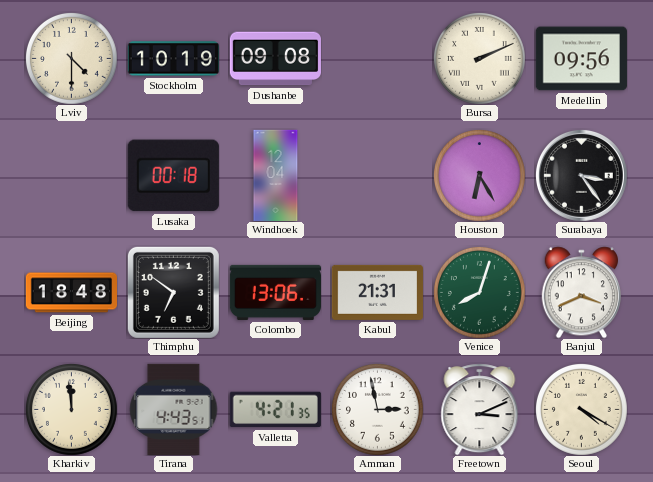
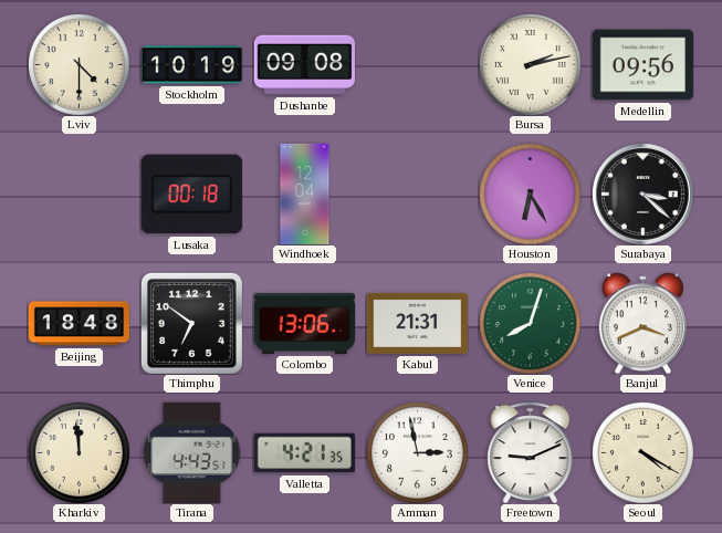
Bursa: 2:11 -> 2:13 (531, 65)
Surabaya: 3:24 -> 3:22 (642, 194)
Freetown: 3:11 -> 9:11 (531, 452)
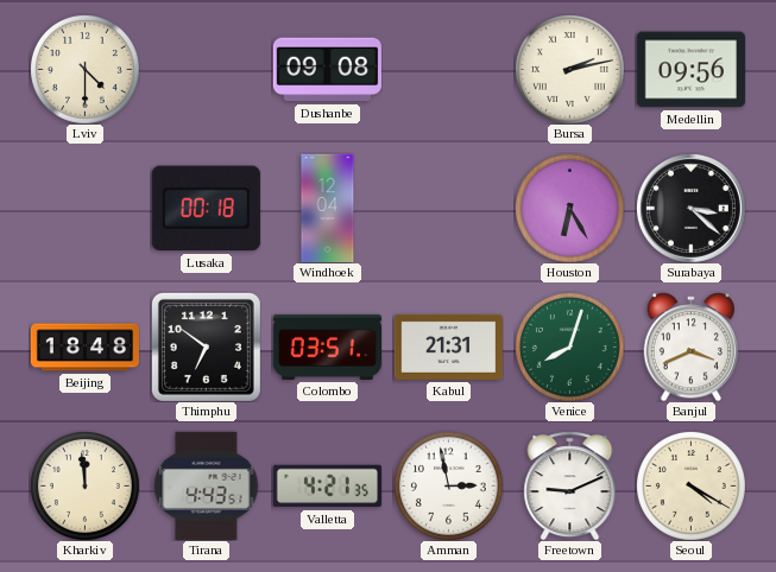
Stockholm: 10:19 -> none (191, 65)
Colombo: 13:06 -> 03:51 (327, 347)
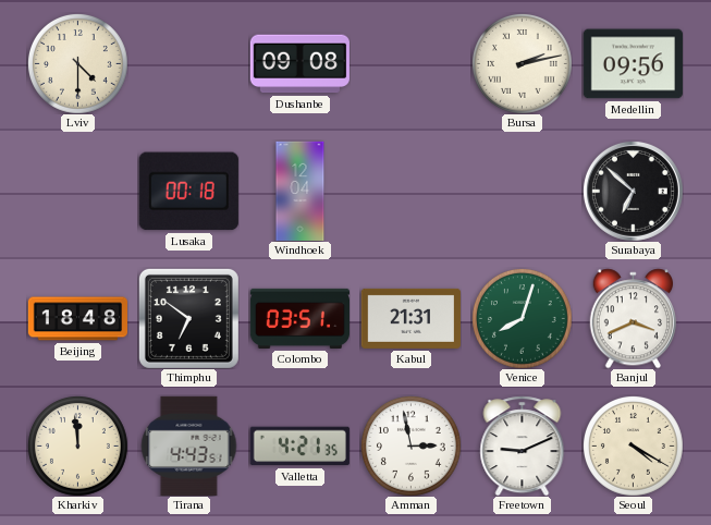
Houston: 6:25 -> none (570, 209)
Surabaya: 3:22 -> 6:52 (633, 191)
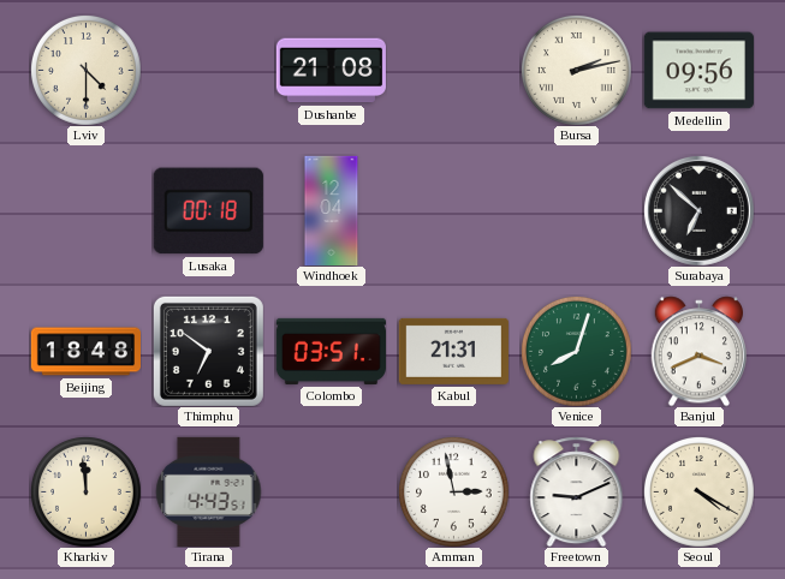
Dushanbe: 09:08 -> 21:08 (331, 71)
Valletta: 4:21 -> none (299, 447)
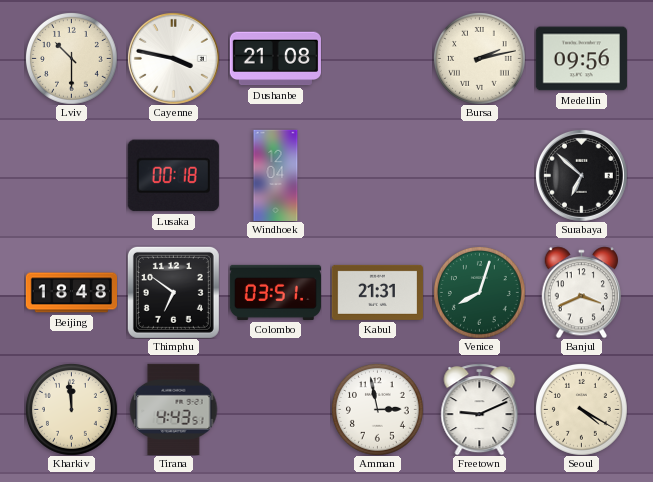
Lviv: 4:30 -> 10:30 (72, 59)
Cayenne: none -> 3:47 (173, 58)
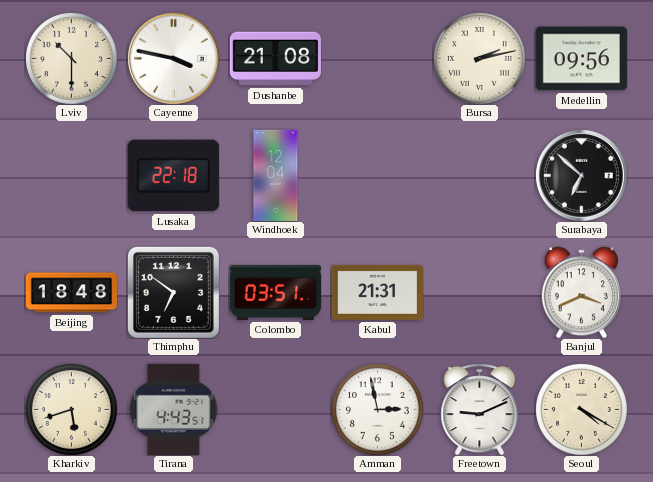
Lusaka: 00:18 -> 22:18 (173, 176)
Venice: 8:03 -> none (480, 293)
Kharkiv: 11:59 -> 5:42 (72, 410)
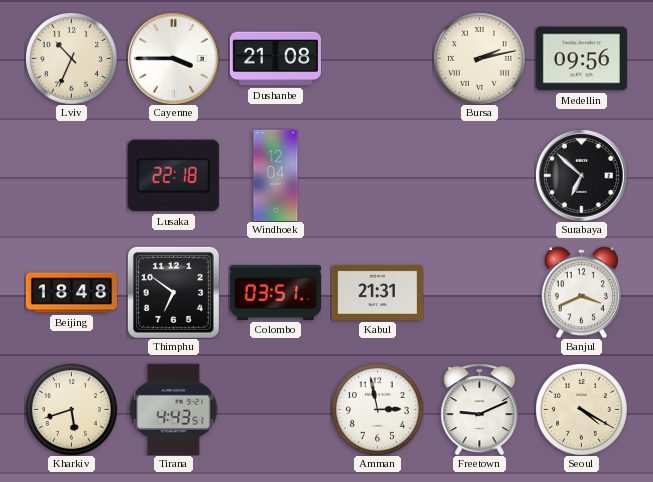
Lviv: 10:30 -> 10:34 (72, 59)
Cayenne: 3:47 -> 3:45 (173, 58)
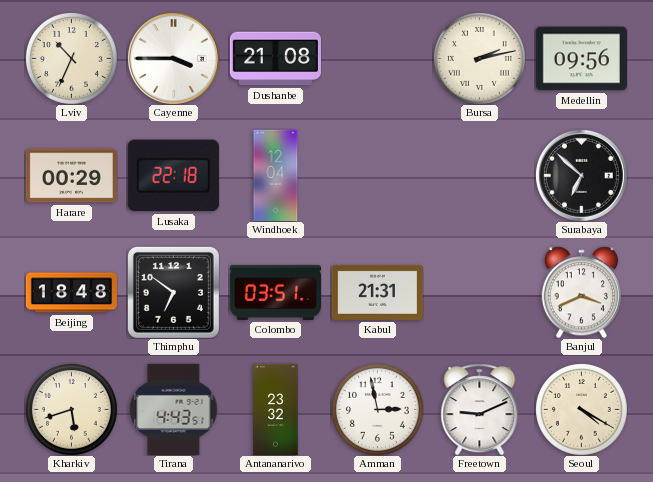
Harare: none -> 00:29 (71, 176)
Antananarivo: none -> 23:32 (276, 409)
